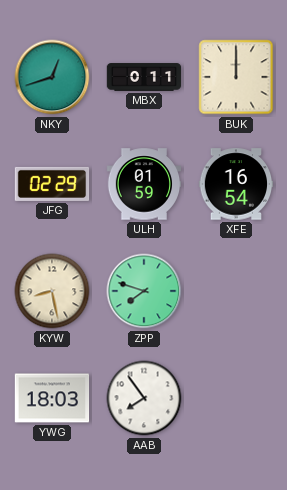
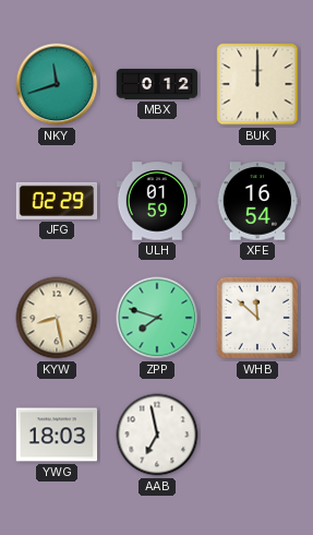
NKY: 12:42 -> 11:42 (57, 84)
MBX: 0:11 -> 0:12 (157, 84)
WHB: none -> 11:52 (257, 318)
AAB: 7:54 -> 6:58 (157, 435)
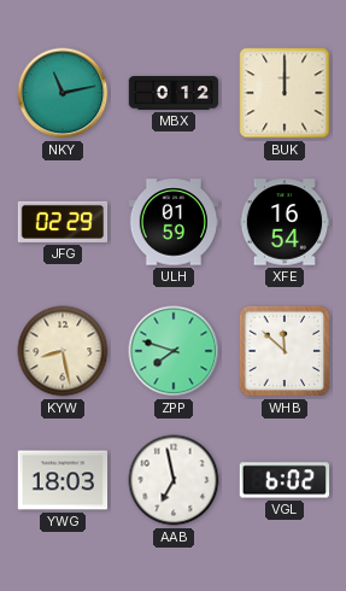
NKY: 11:42 -> 11:13 (63, 93)
VGL: none -> 6:02 (283, 480)
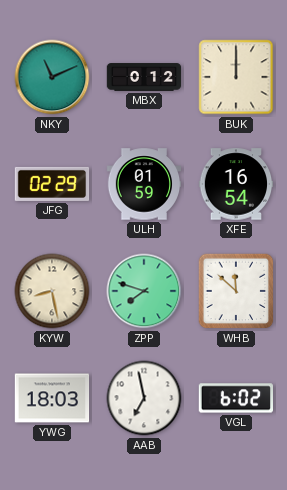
NKY: 11:13 -> 11:11 (52, 77)
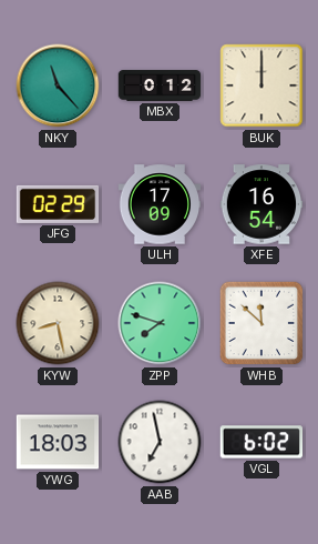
NKY: 11:11 -> 11:23 (58, 85)
ULH: 01:59 -> 17:09 (160, 204)
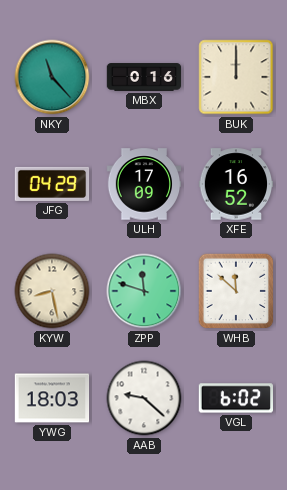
MBX: 0:12 -> 0:16 (144, 77)
JFG: 02:29 -> 04:29 (52, 184)
XFE: 16:54 -> 16:52 (236, 184)
ZPP: 7:48 -> 11:48 (144, 291)
AAB: 6:58 -> 9:22 (144, 398)
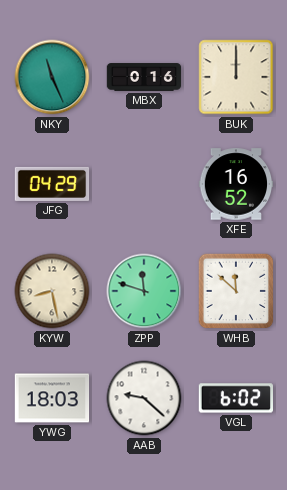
NKY: 11:23 -> 11:26 (52, 77)
ULH: 17:09 -> none (144, 184)
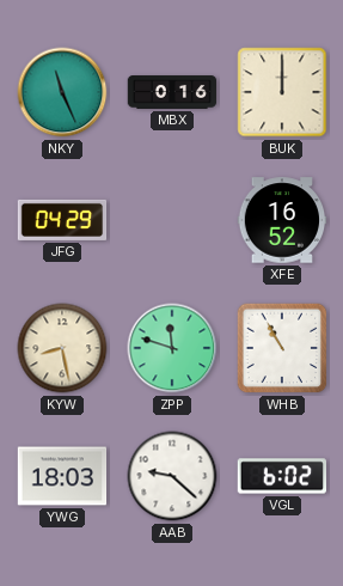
WHB: 11:52 -> 10:55 (282, 348)
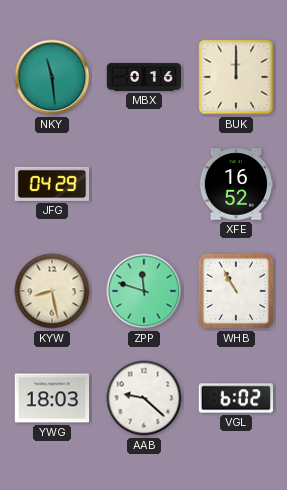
NKY: 11:26 -> 11:29 (52, 77)
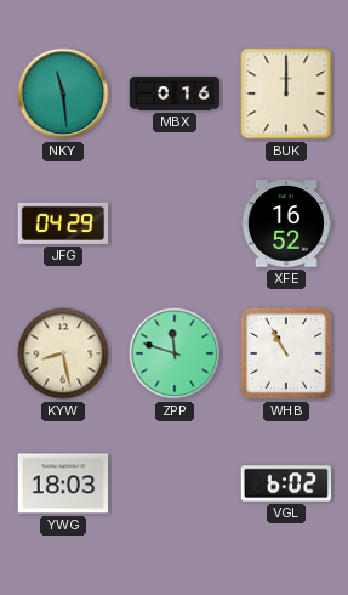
AAB: 9:22 -> none (144, 398)
